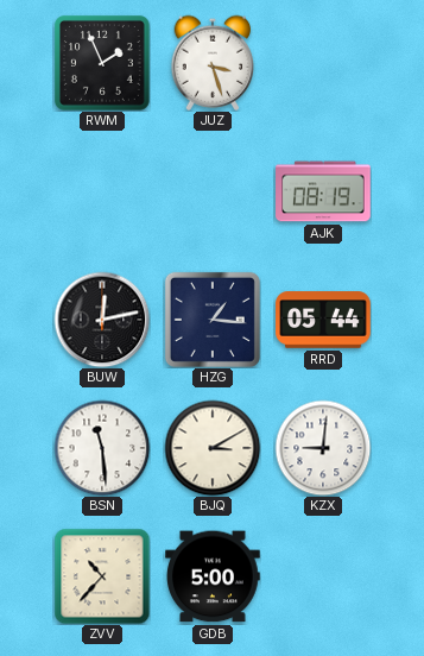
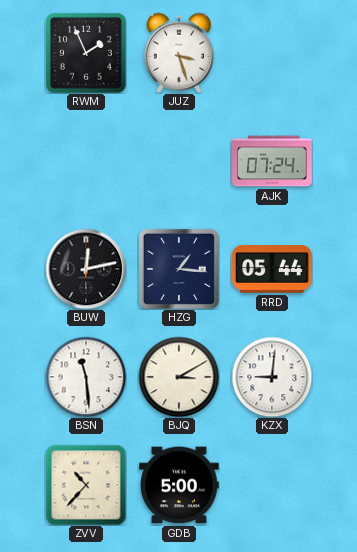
AJK: 08:19 -> 07:24 (272, 161)
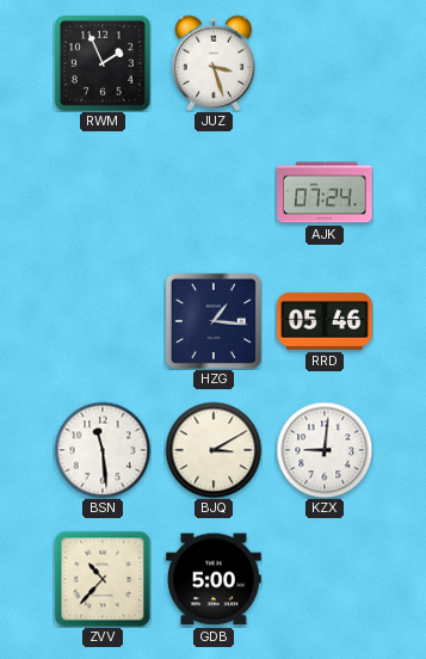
BUW: 12:13 -> none (86, 269)
RRD: 05:44 -> 05:46 (325, 321)
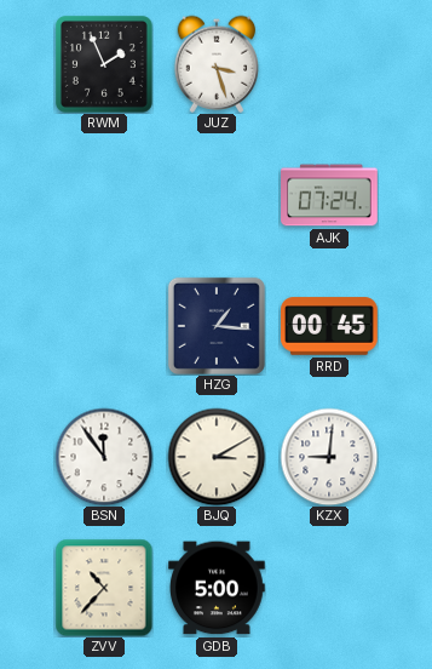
RRD: 05:46 -> 00:45 (329, 326)
BSN: 11:29 -> 11:54 (104, 457)
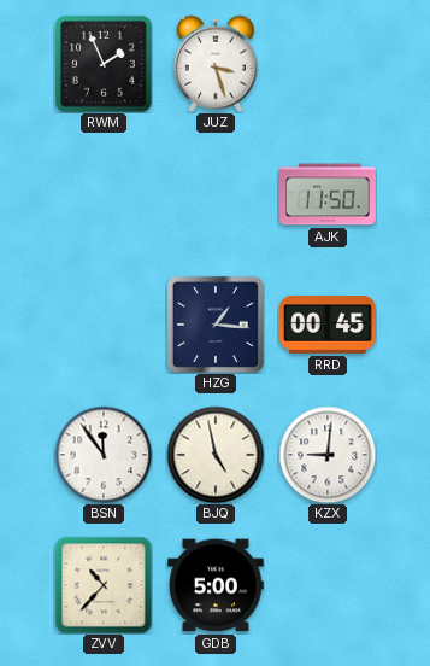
AJK: 07:24 -> 11:50 (328, 194)
BJQ: 3:10 -> 4:58 (216, 455)
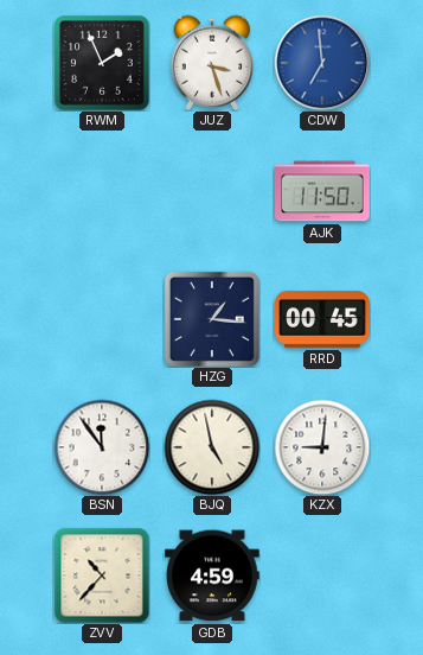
CDW: none -> 6:59 (322, 63)
GDB: 5:00 -> 4:59 (212, 575)
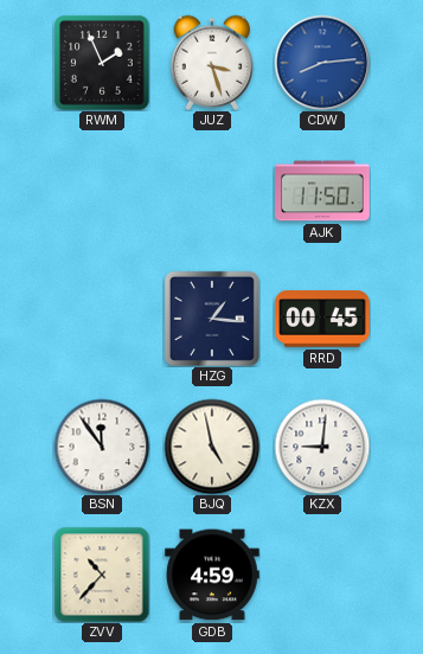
CDW: 6:59 -> 8:14 (322, 63)
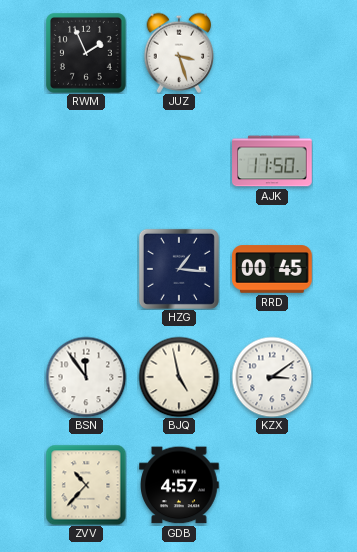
CDW: 8:14 -> none (322, 63)
KZX: 9:01 -> 3:09 (272, 377)
GDB: 4:59 -> 4:57 (179, 485)
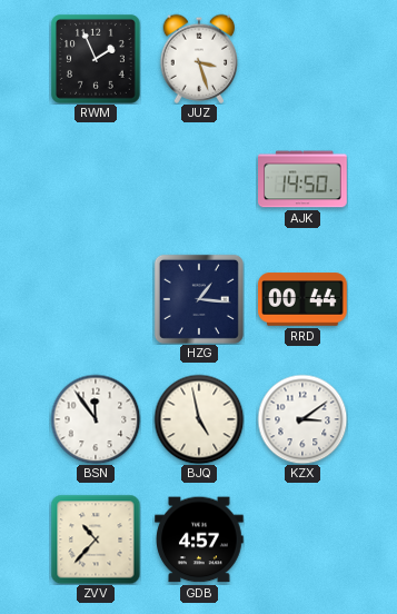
AJK: 11:50 -> 14:50 (302, 179)
RRD: 00:45 -> 00:44 (302, 299)
